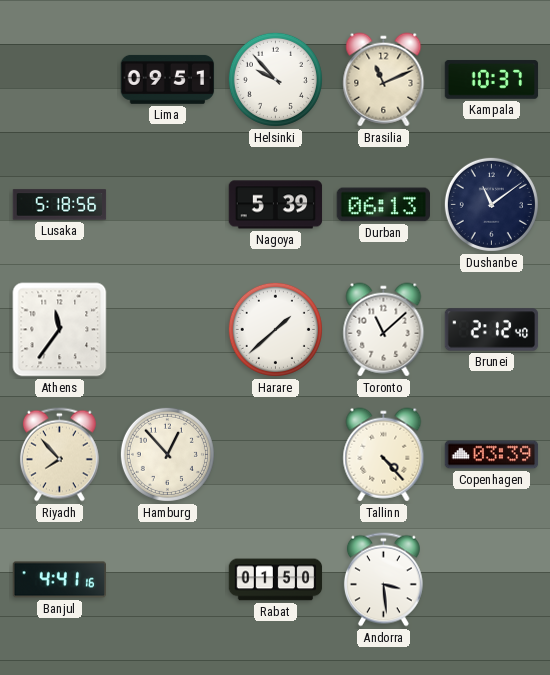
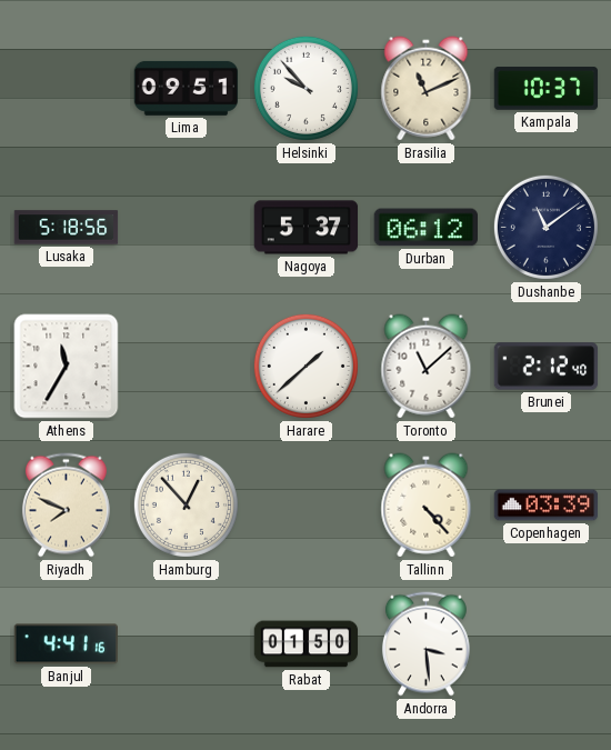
Nagoya: 5:39 -> 5:37 (307, 228)
Durban: 06:13 -> 06:12 (425, 228)
Athens: 11:36 -> 11:35 (67, 367)
Riyadh: 7:53 -> 7:49 (66, 506)
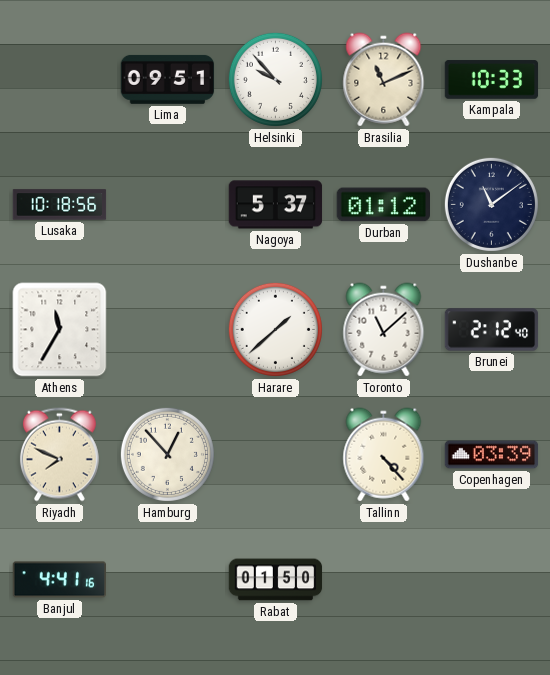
Kampala: 10:37 -> 10:33 (492, 80)
Lusaka: 5:18 -> 10:18 (60, 205)
Durban: 06:12 -> 01:12 (383, 205)
Andorra: 3:29 -> none (425, 644)
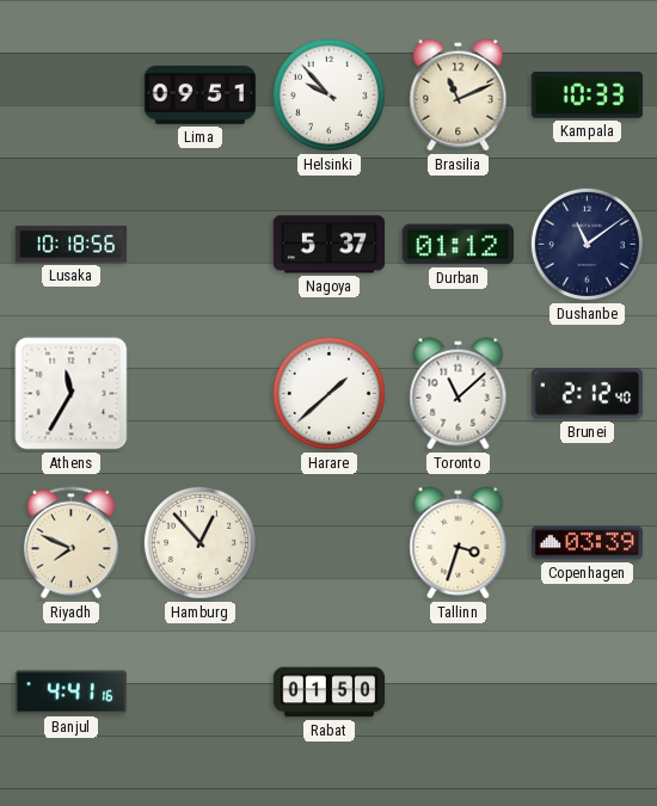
Tallinn: 4:23 -> 3:33 (459, 543)
